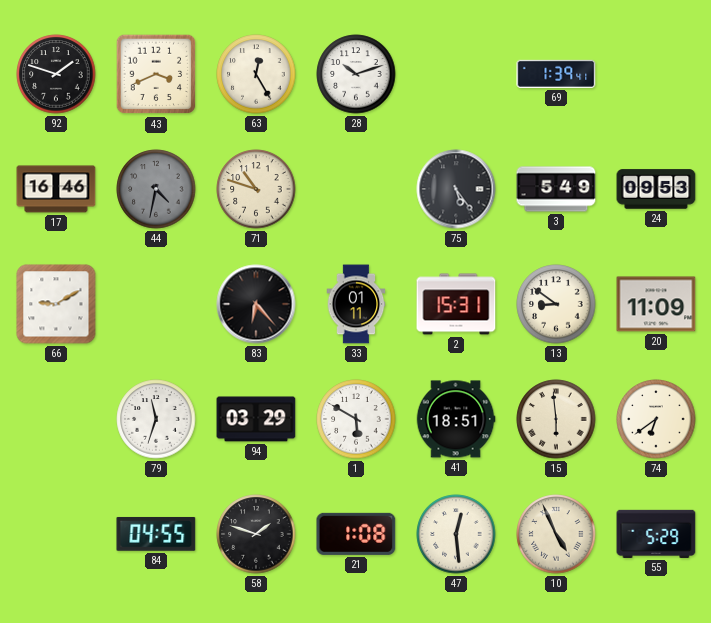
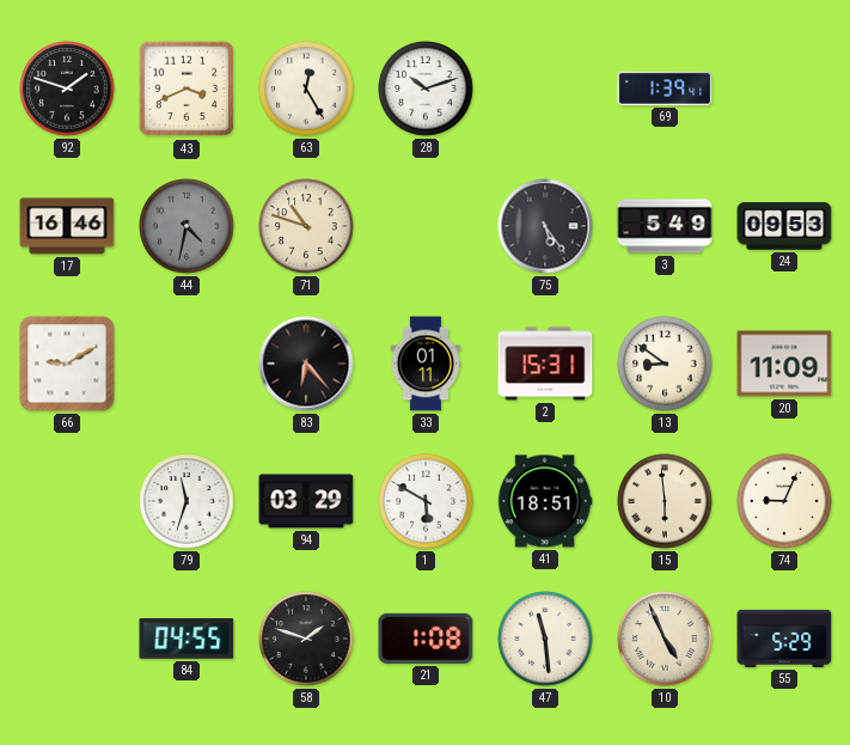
74: 6:39 -> 9:04 (784, 501)
47: 12:29 -> 11:29 (545, 639)
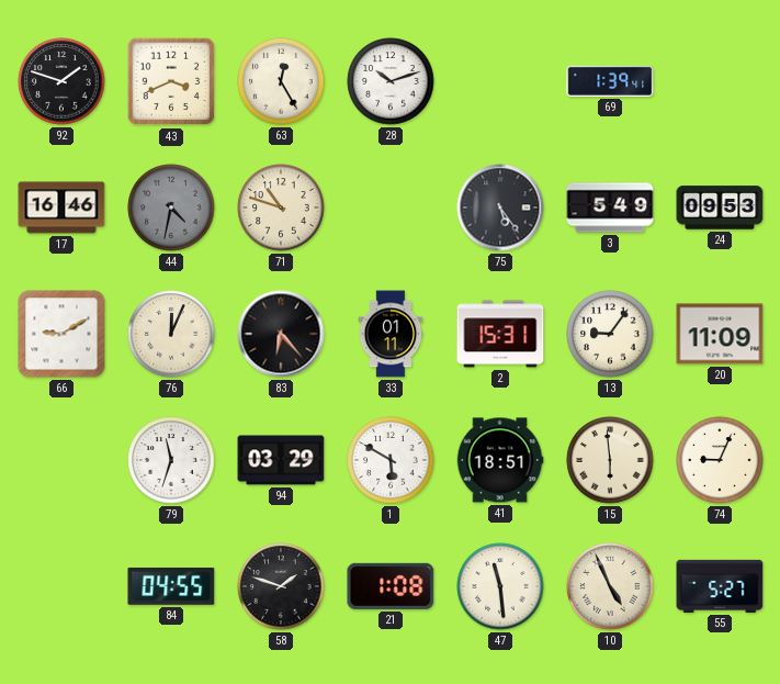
76: none -> 12:04 (171, 334)
13: 8:51 -> 9:06 (610, 334)
55: 5:29 -> 5:27 (720, 586)
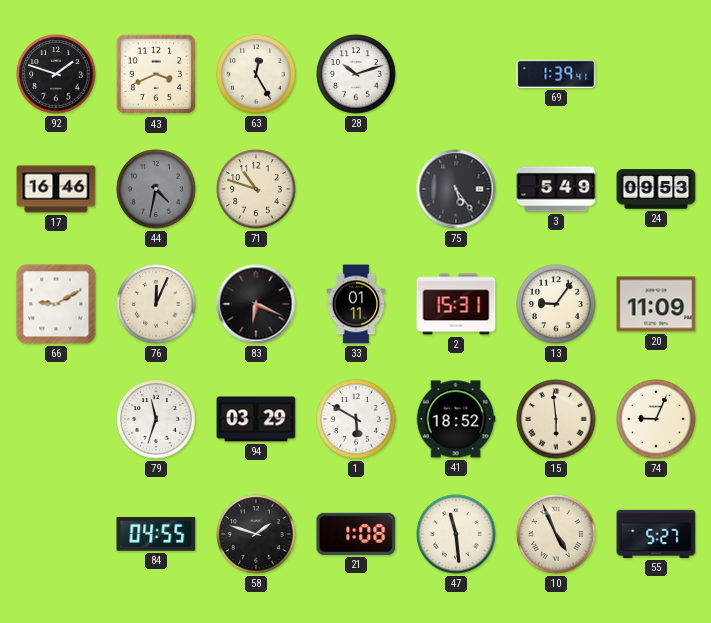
83: 6:23 -> 6:19 (256, 304)
41: 18:51 -> 18:52 (456, 419)
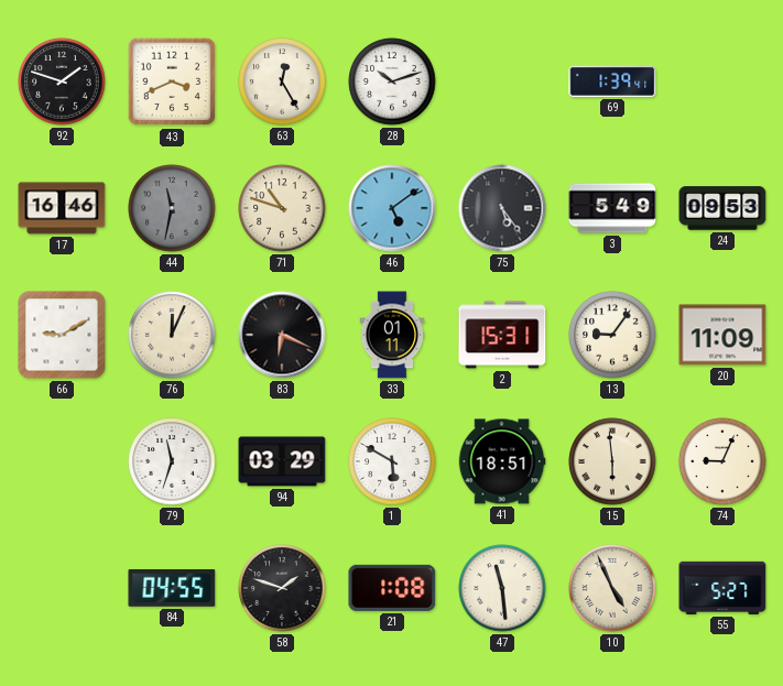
44: 4:32 -> 11:32 (172, 208)
46: none -> 5:09 (392, 208)
41: 18:52 -> 18:51 (502, 461)
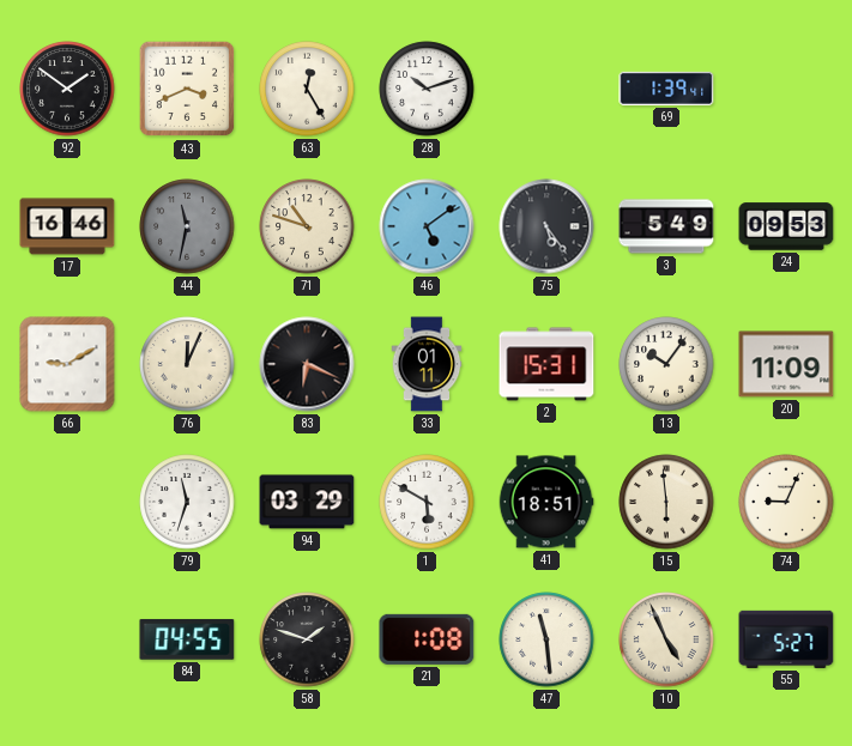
92: 1:48 -> 1:51 (67, 89)
13: 9:06 -> 10:06 (666, 364)
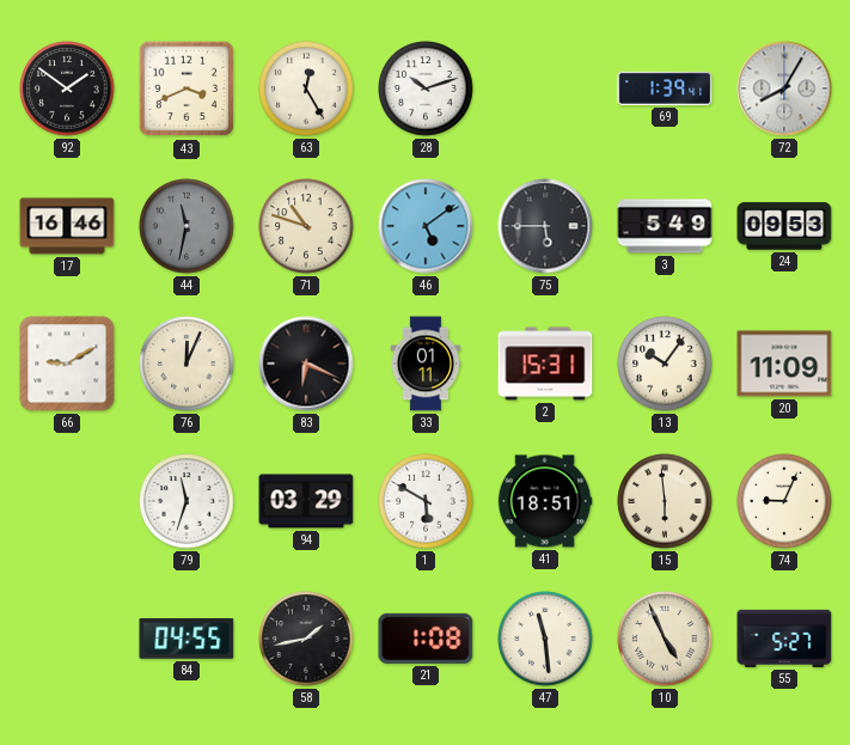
72: none -> 8:05 (784, 88)
75: 5:24 -> 5:45 (545, 226)
58: 1:48 -> 1:43 (306, 639)
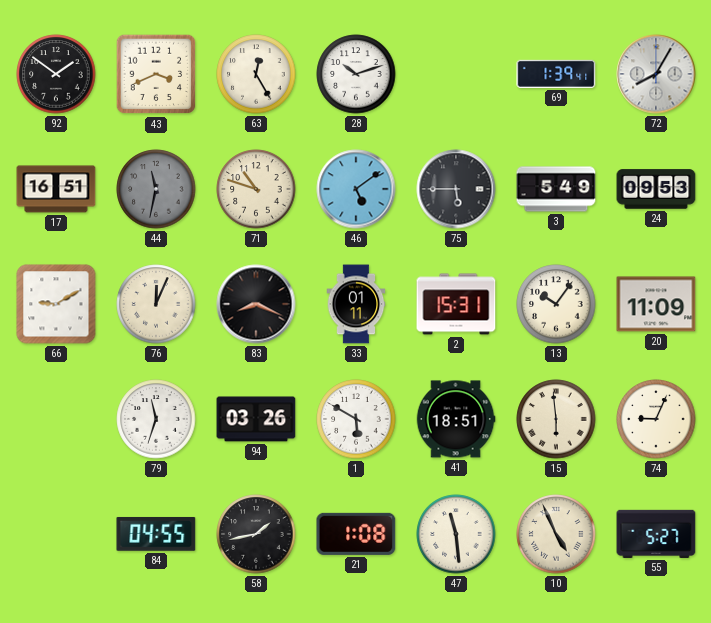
17: 16:46 -> 16:51 (56, 189)
83: 6:19 -> 8:19 (256, 304)
94: 03:29 -> 03:26 (256, 419)
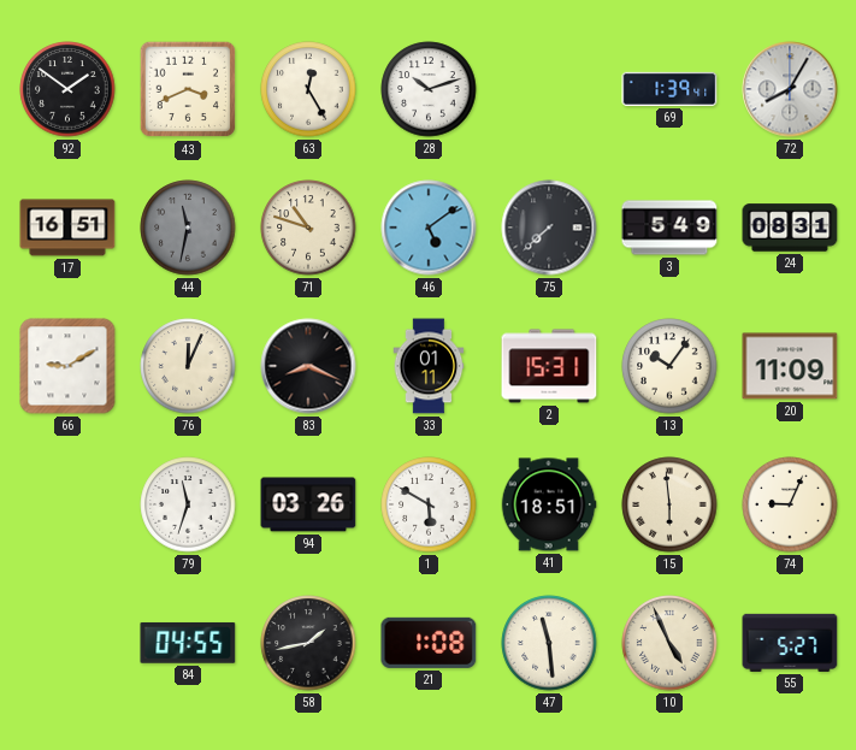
75: 5:45 -> 7:38 (549, 228)
24: 09:53 -> 08:31 (790, 228)
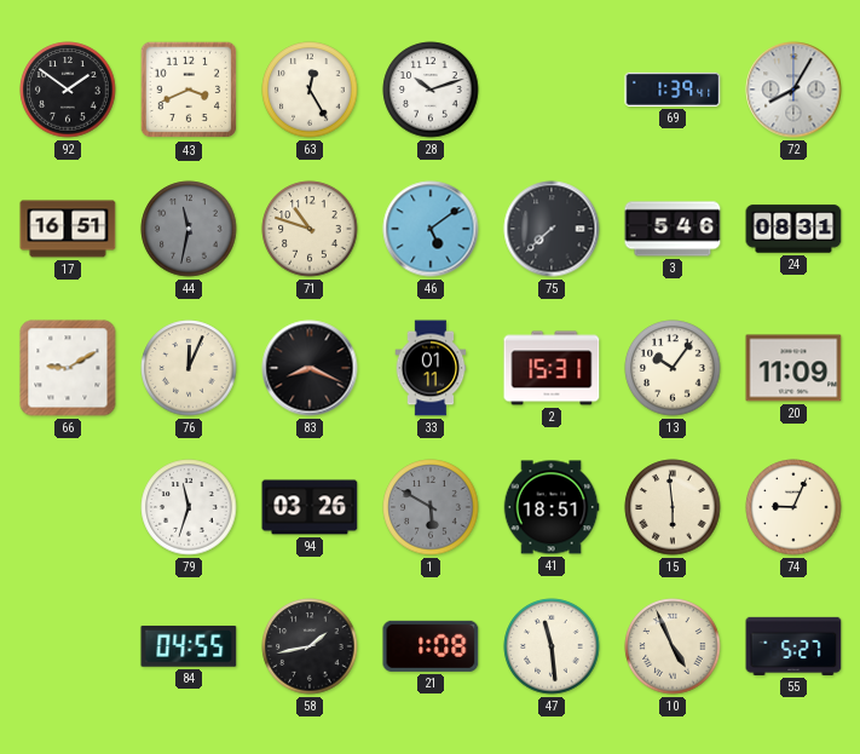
3: 5:49 -> 5:46 (673, 229)
1 dial: white -> grey (431, 507)
